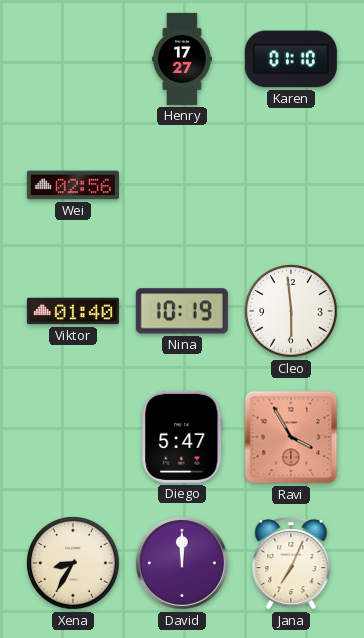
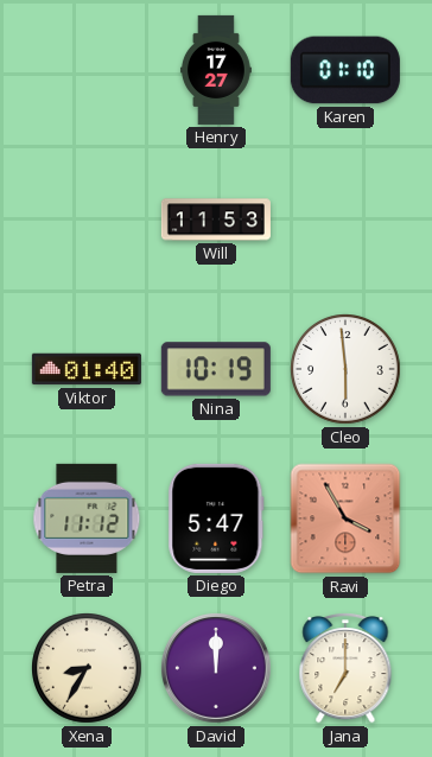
Wei: 02:56 -> none (73, 185)
Will: none -> 11:53 (216, 220)
Petra: none -> 11:12 (87, 519)
Jana: 7:04 -> 7:00 (345, 669)
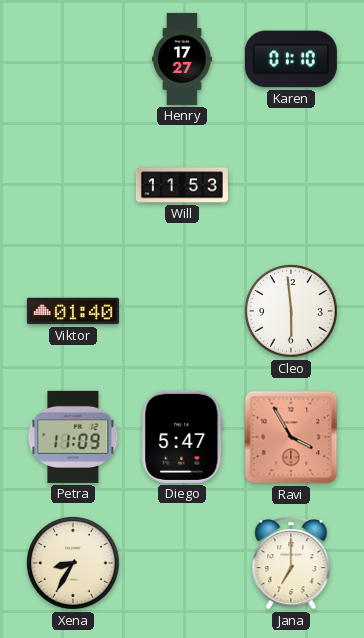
Nina: 10:19 -> none (216, 369)
Petra: 11:12 -> 11:09 (73, 437)
David: 12:00 -> none (216, 668)
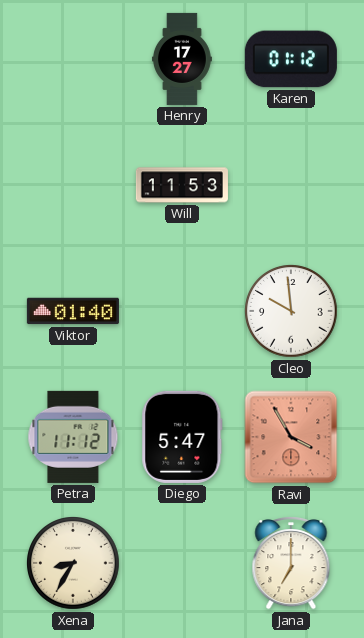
Karen: 01:10 -> 01:12 (291, 59)
Cleo: 5:59 -> 9:59 (292, 312)
Petra: 11:09 -> 11:12 (73, 437)
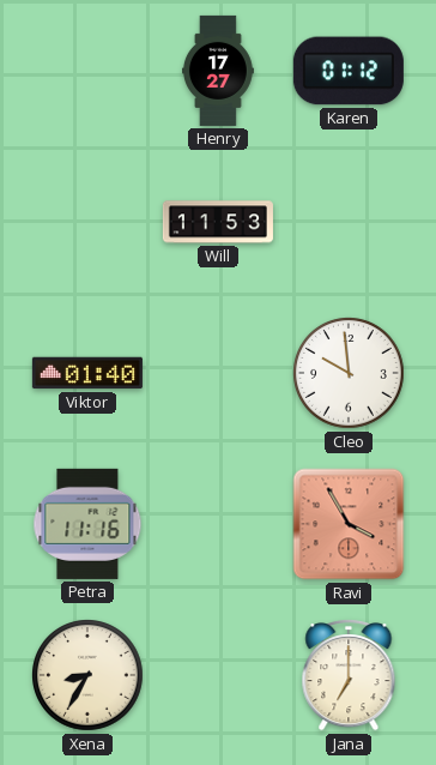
Petra: 11:12 -> 11:16 (87, 524)
Diego: 5:47 -> none (182, 437)
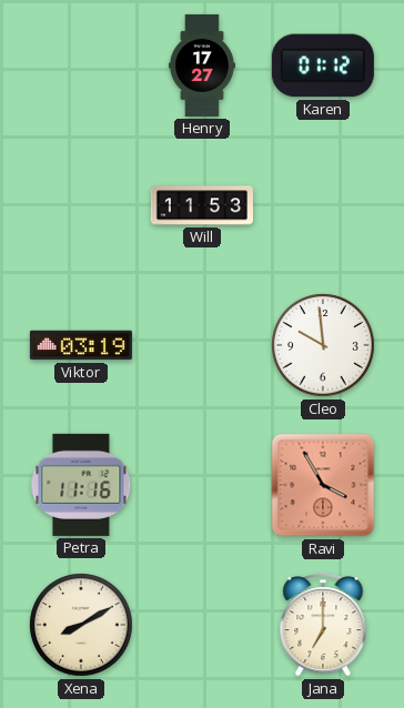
Viktor: 01:40 -> 03:19 (81, 345)
Xena: 8:35 -> 8:10 (82, 626)
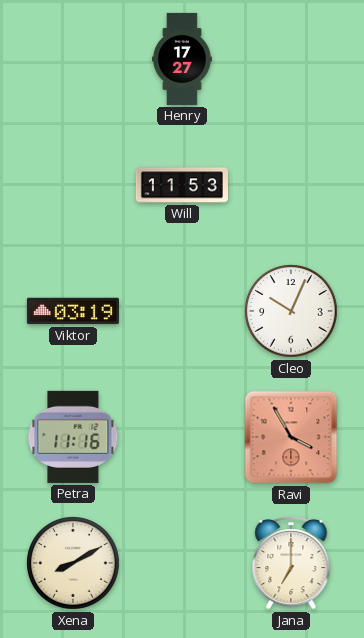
Karen: 01:12 -> none (323, 65)
Cleo: 9:59 -> 10:04 (292, 312)
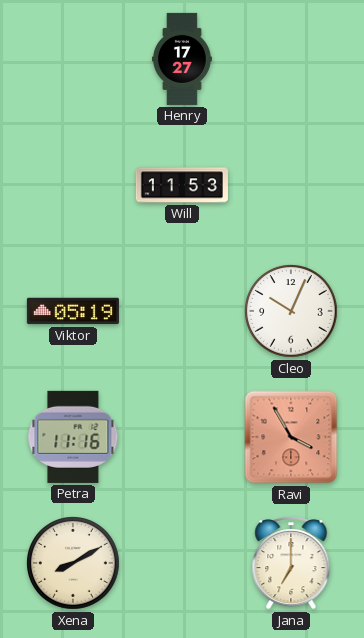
Viktor: 03:19 -> 05:19 (73, 311)
